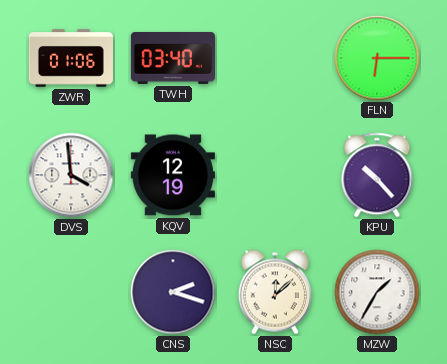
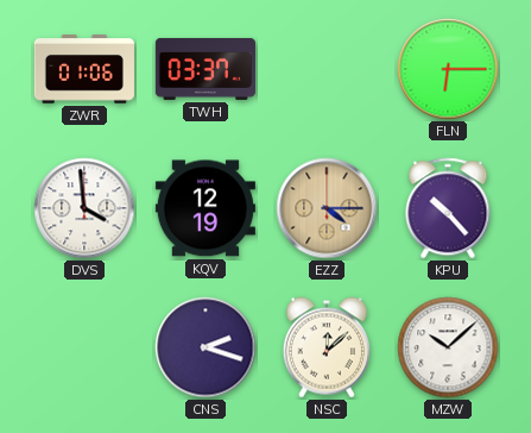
TWH: 03:40 -> 03:37 (206, 69)
EZZ: none -> 4:15 (327, 208)
MZW: 1:35 -> 10:08 (448, 347)
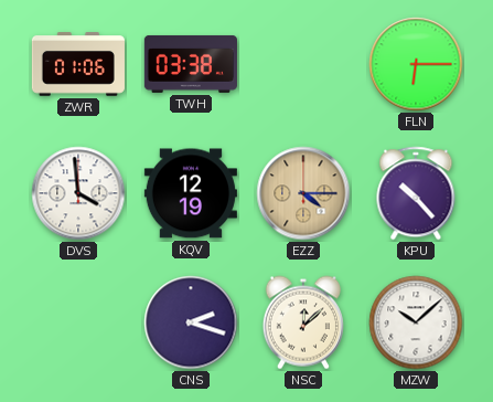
TWH: 03:37 -> 03:38 (191, 64)
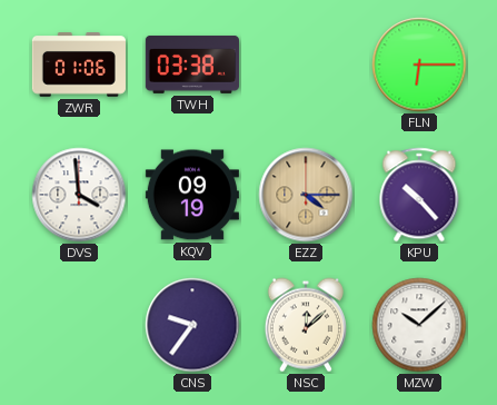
KQV: 12:19 -> 09:19 (192, 195)
CNS: 2:18 -> 9:36 (192, 325)
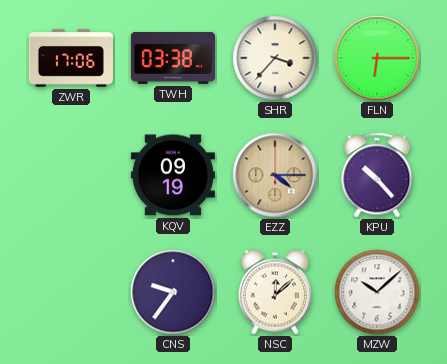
ZWR: 01:06 -> 17:06 (71, 58)
SHR: none -> 3:37 (275, 58)
DVS: 3:59 -> none (79, 195)
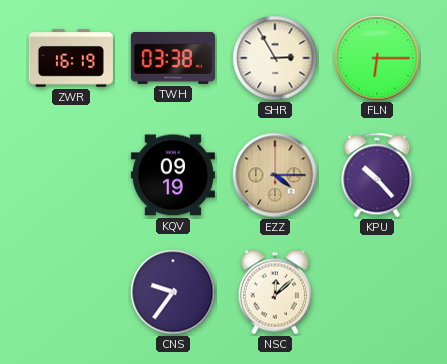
ZWR: 17:06 -> 16:19 (71, 58)
SHR: 3:37 -> 2:55 (275, 58)
MZW: 10:08 -> none (377, 292)
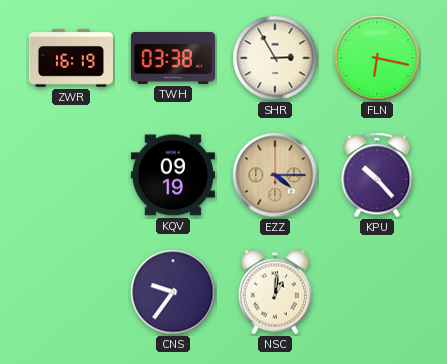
FLN: 6:15 -> 6:17 (377, 58)
NSC: 12:08 -> 1:01 (275, 292)
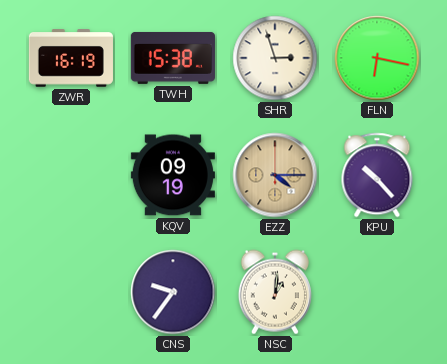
TWH: 03:38 -> 15:38 (173, 58)
SHR: 2:55 -> 2:57 (275, 58)
